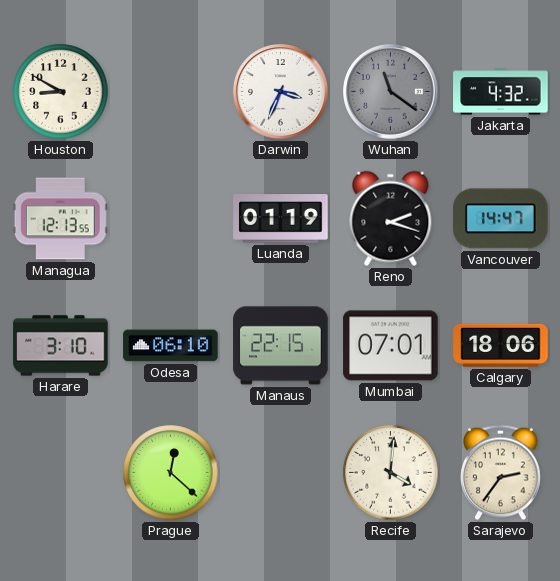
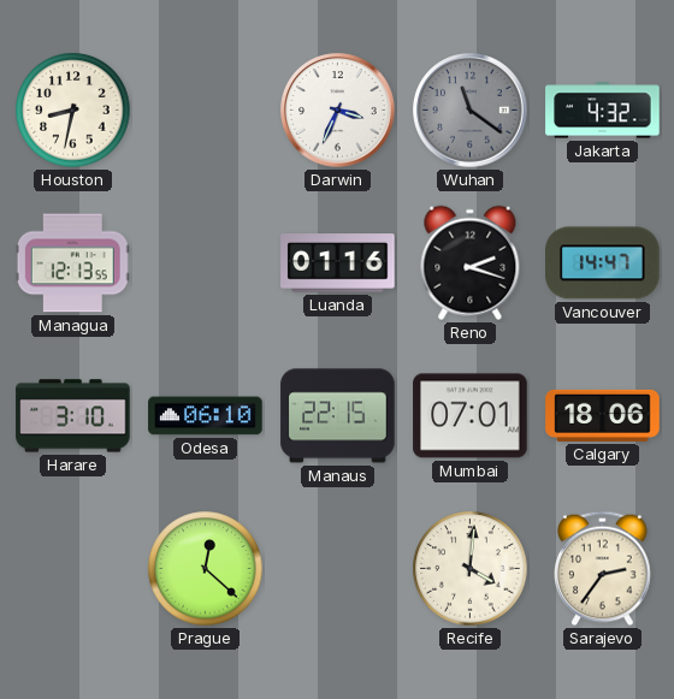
Houston: 8:50 -> 8:32 (73, 111)
Luanda: 01:19 -> 01:16 (338, 263)
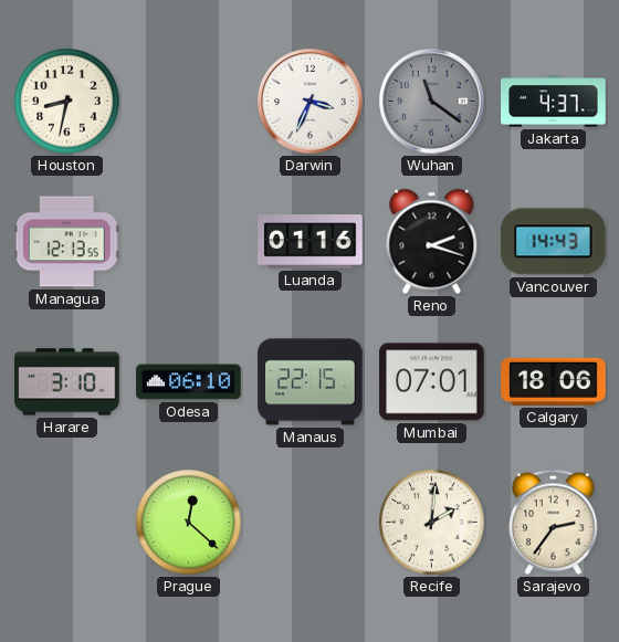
Jakarta: 4:32 -> 4:37 (554, 102)
Vancouver: 14:47 -> 14:43 (554, 242)
Recife: 4:01 -> 2:01 (432, 523)
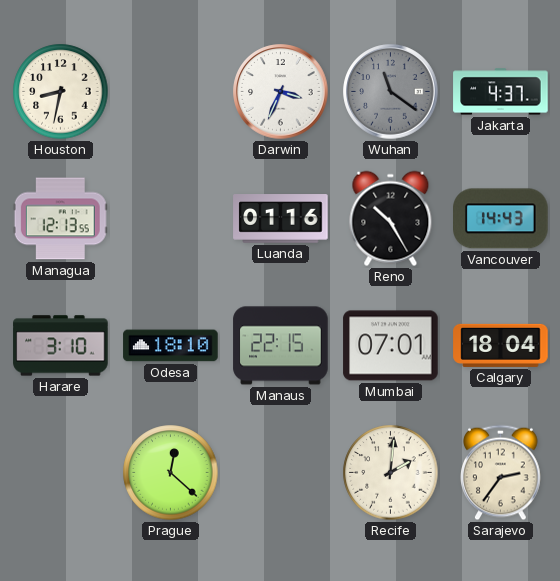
Reno: 2:18 -> 10:25 (391, 219)
Odesa: 06:10 -> 18:10 (171, 346)
Calgary: 18:06 -> 18:04 (501, 345)
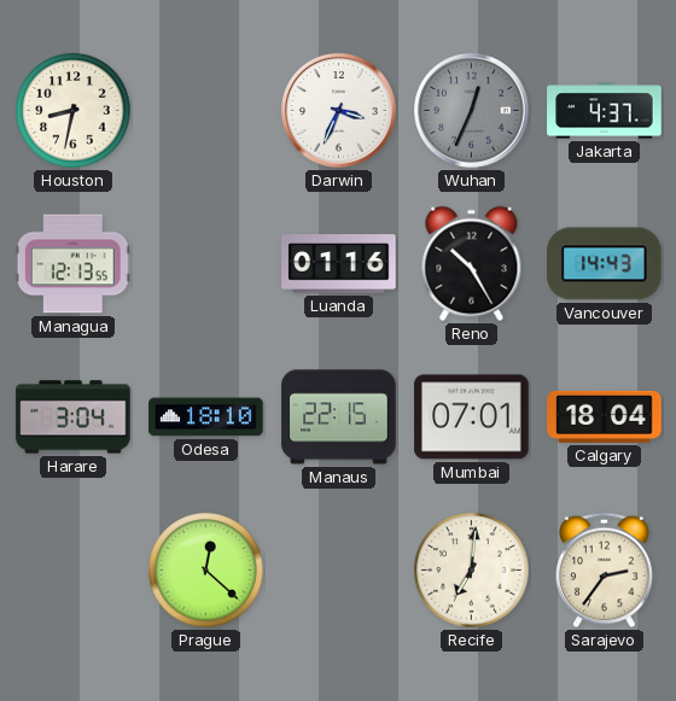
Wuhan: 11:21 -> 12:34 (472, 111)
Harare: 3:10 -> 3:04 (74, 417)
Recife: 2:01 -> 7:01 (472, 571)
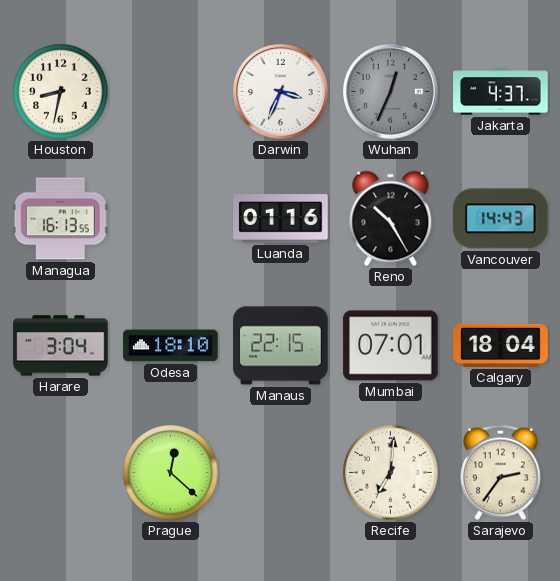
Managua: 12:13 -> 16:13 (60, 219)
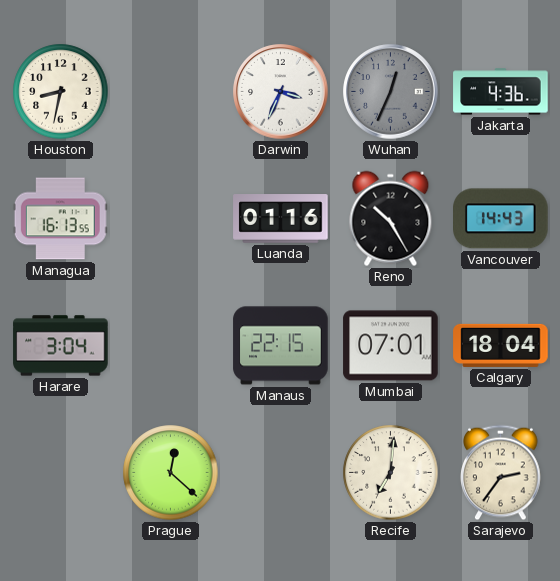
Jakarta: 4:37 -> 4:36 (501, 92)
Odesa: 18:10 -> none (171, 346)
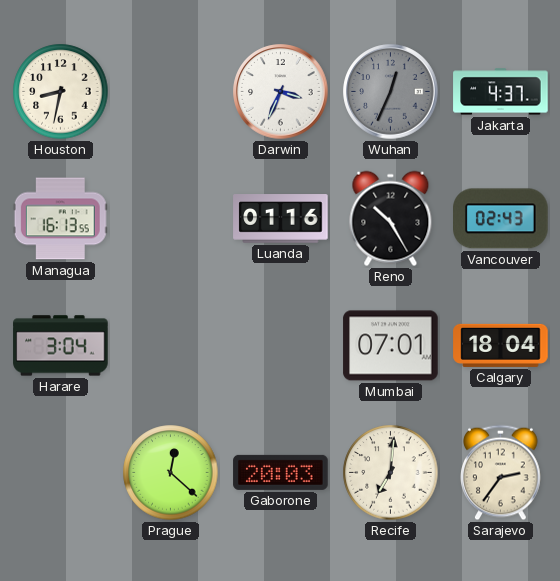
Jakarta: 4:36 -> 4:37 (501, 92)
Vancouver: 14:43 -> 02:43 (501, 219)
Manaus: 22:15 -> none (281, 346)
Gaborone: none -> 20:03 (281, 472)
